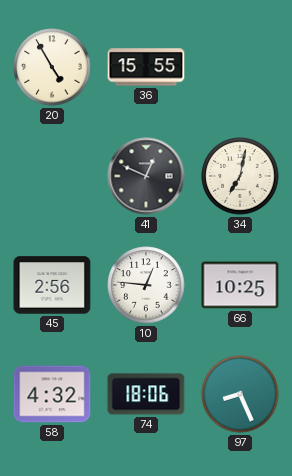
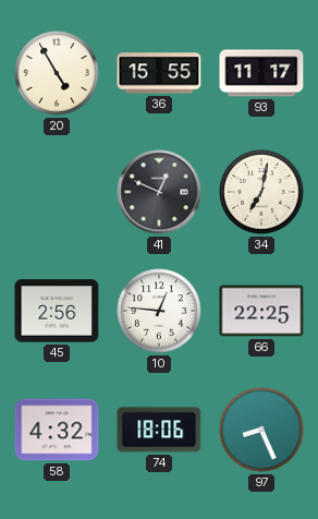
93: none -> 11:17 (261, 73)
66: 10:25 -> 22:25 (261, 311)
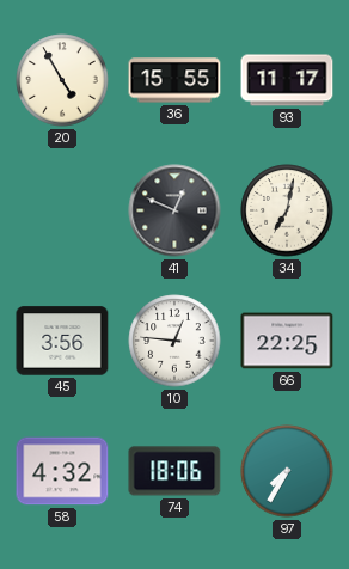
45: 2:56 -> 3:56 (62, 341)
97: 8:26 -> 7:35 (287, 471)
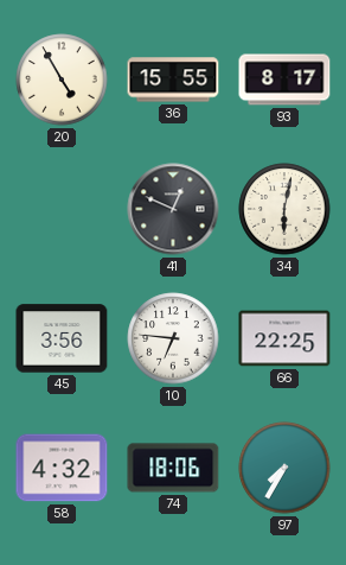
93: 11:17 -> 8:17 (284, 80)
34: 7:02 -> 6:02 (284, 209)
10: 12:46 -> 6:46 (173, 338)
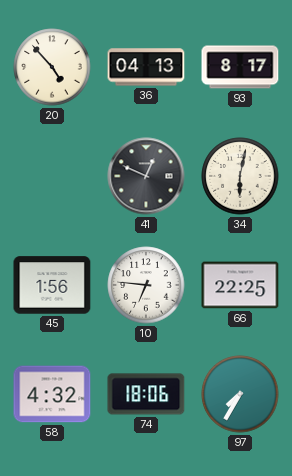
20: 4:55 -> 4:53 (52, 67)
36: 15:55 -> 04:13 (146, 67)
45: 3:56 -> 1:56 (52, 285)
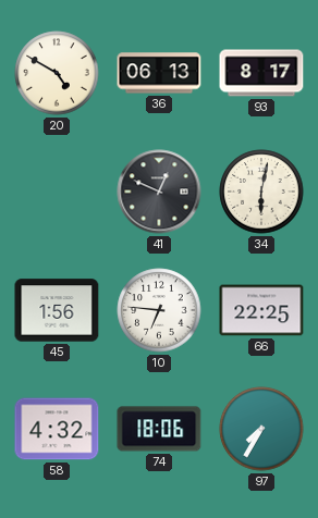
20: 4:53 -> 4:50 (57, 73)
36: 04:13 -> 06:13 (159, 73)
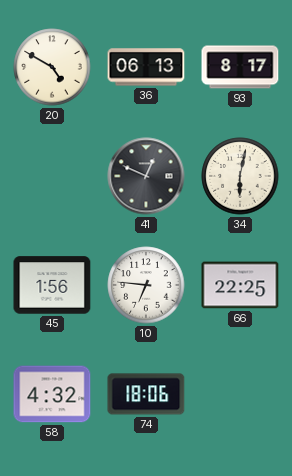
97: 7:35 -> none (261, 429)
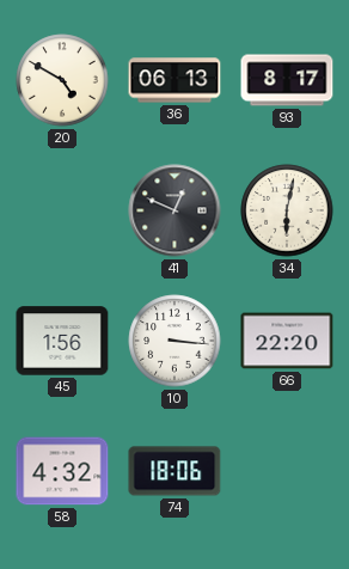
10: 6:46 -> 3:16 (174, 341)
66: 22:25 -> 22:20 (287, 341)
